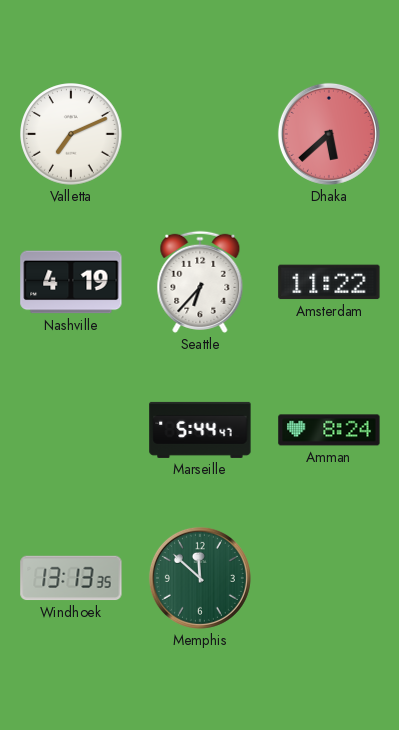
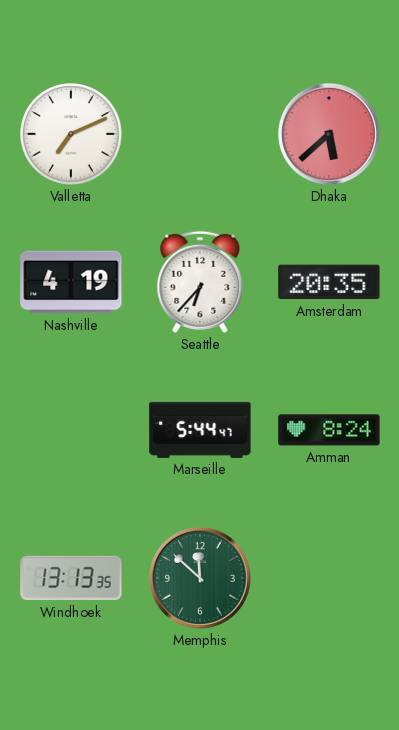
Amsterdam: 11:22 -> 20:35 (329, 282)
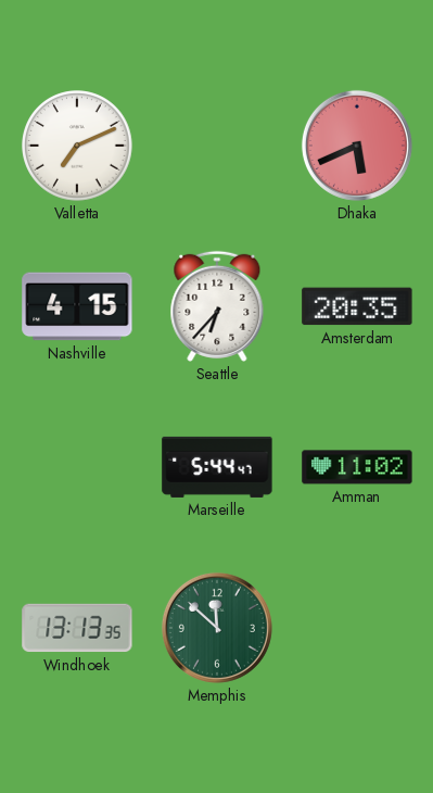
Dhaka: 5:38 -> 5:41 (357, 146)
Nashville: 4:19 -> 4:15 (77, 306)
Amman: 8:24 -> 11:02 (357, 467)
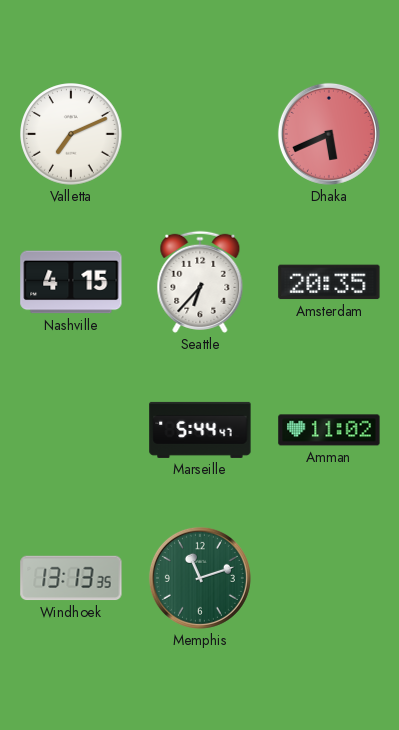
Memphis: 11:52 -> 11:12 (200, 578)
